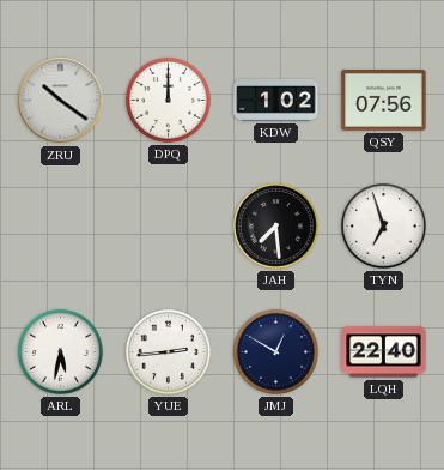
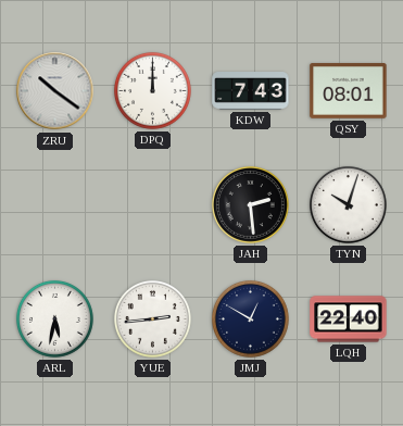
KDW: 1:02 -> 7:43 (251, 91)
QSY: 07:56 -> 08:01 (349, 91)
JAH: 7:29 -> 2:29 (250, 204)
TYN: 6:57 -> 10:03 (348, 204)
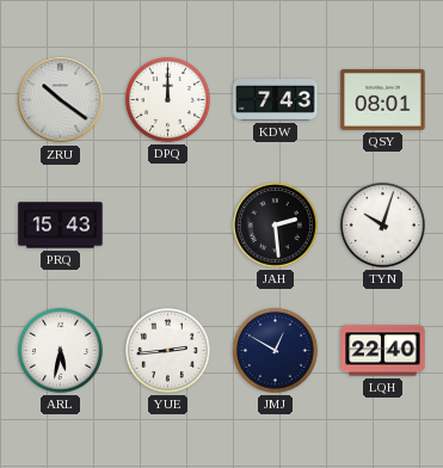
PRQ: none -> 15:43 (61, 226)
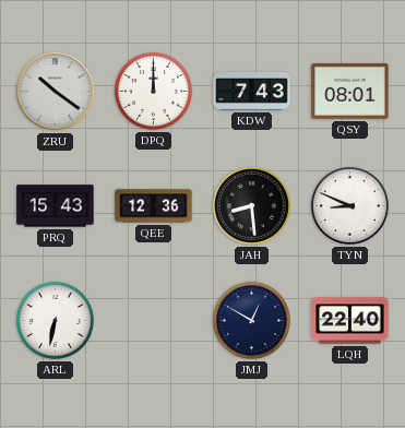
QEE: none -> 12:36 (154, 206)
JAH: 2:29 -> 8:29 (251, 205)
TYN: 10:03 -> 8:49 (349, 205)
ARL: 5:32 -> 6:32 (55, 320)
YUE: 2:44 -> none (167, 350)
